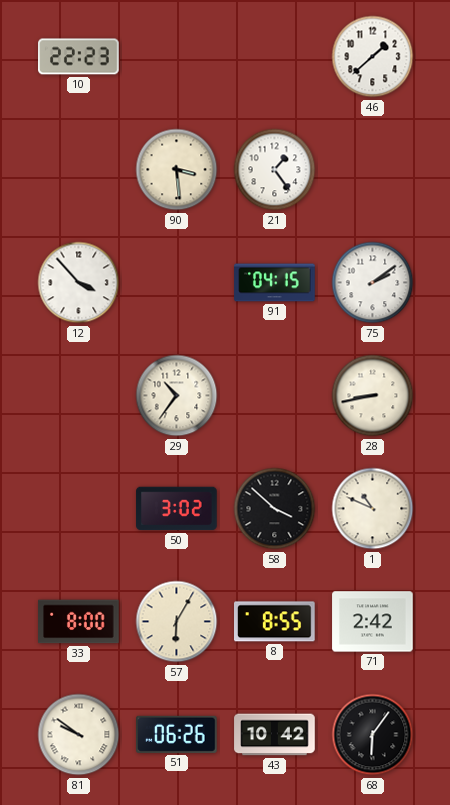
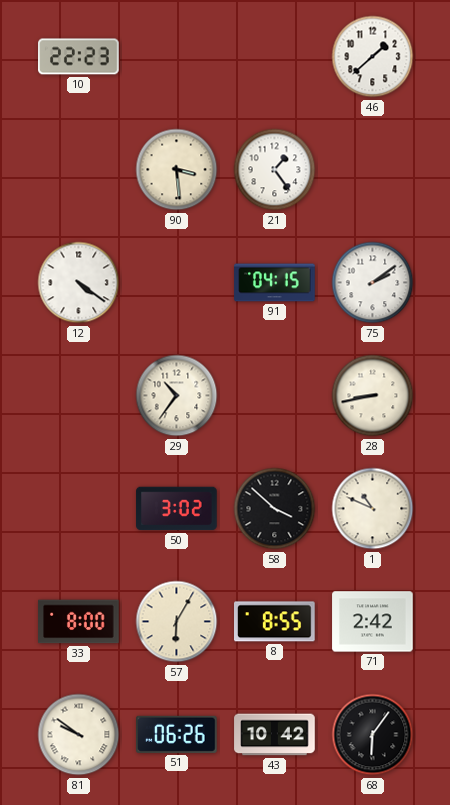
12: 3:53 -> 4:21 (79, 283)
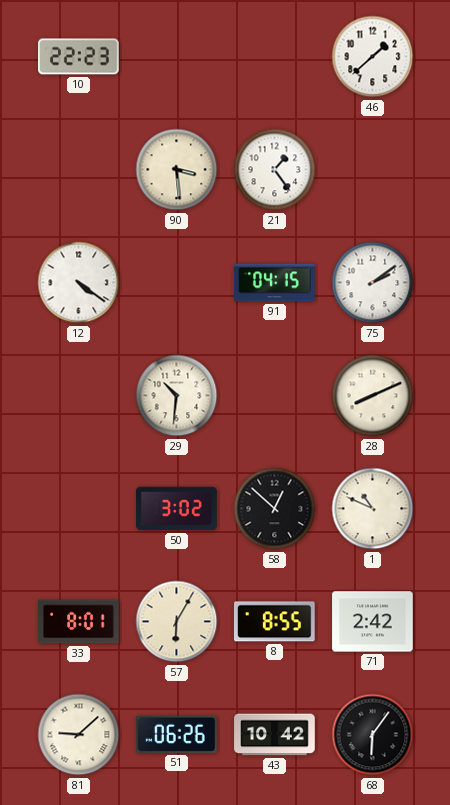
29: 10:36 -> 10:31 (177, 396)
28: 8:43 -> 8:11 (373, 396)
58: 3:52 -> 12:52 (275, 509)
33: 8:00 -> 8:01 (79, 622)
81: 9:51 -> 9:08 (79, 735)
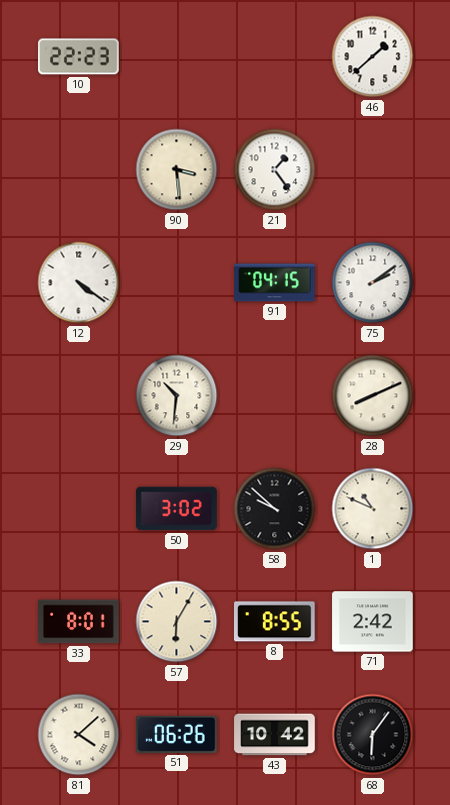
58: 12:52 -> 9:52 (275, 509)
81: 9:08 -> 4:08 (79, 735)
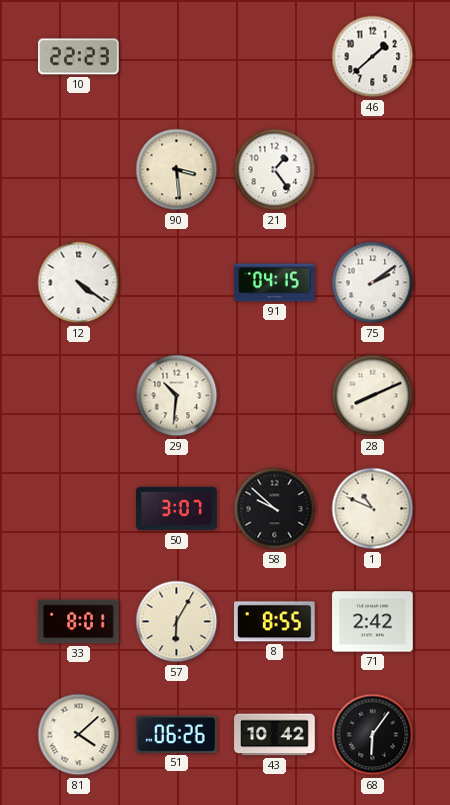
50: 3:02 -> 3:07 (177, 509)
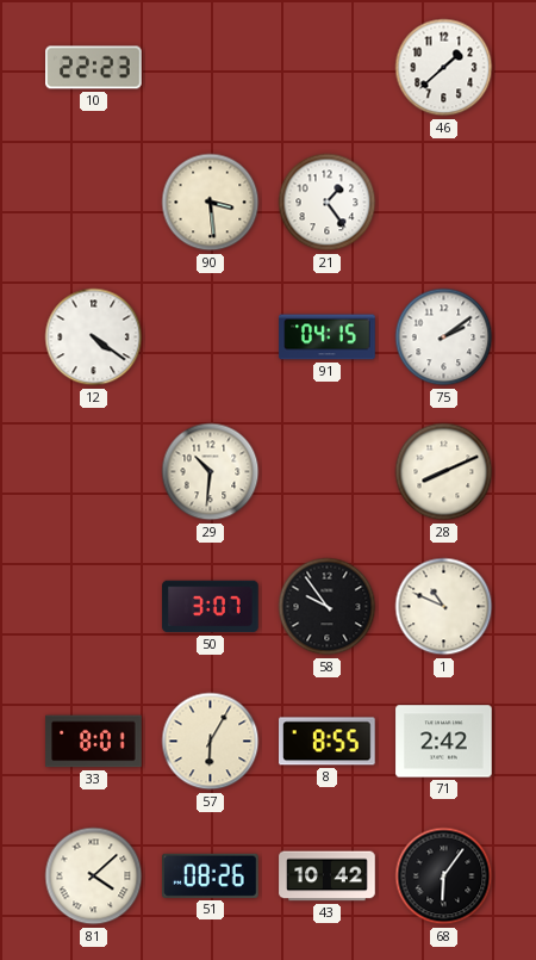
58: 9:52 -> 9:54 (328, 607)
51: 06:26 -> 08:26 (211, 875)
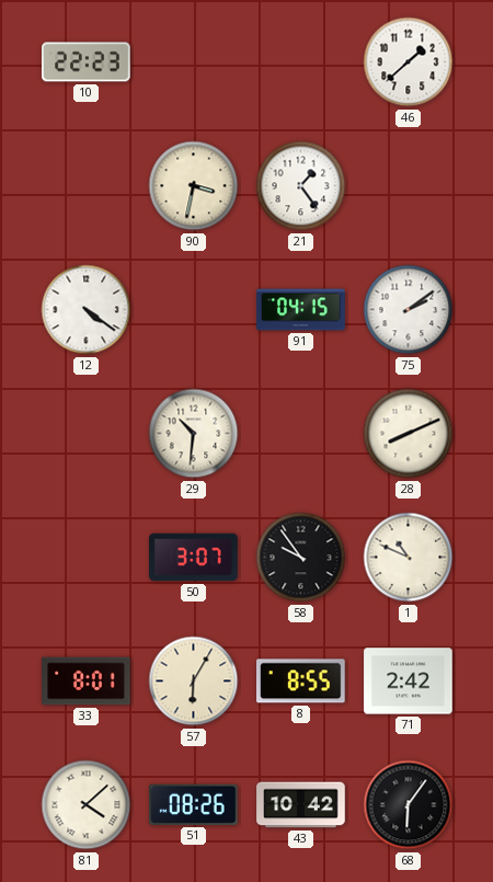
90: 3:29 -> 3:32 (194, 186)
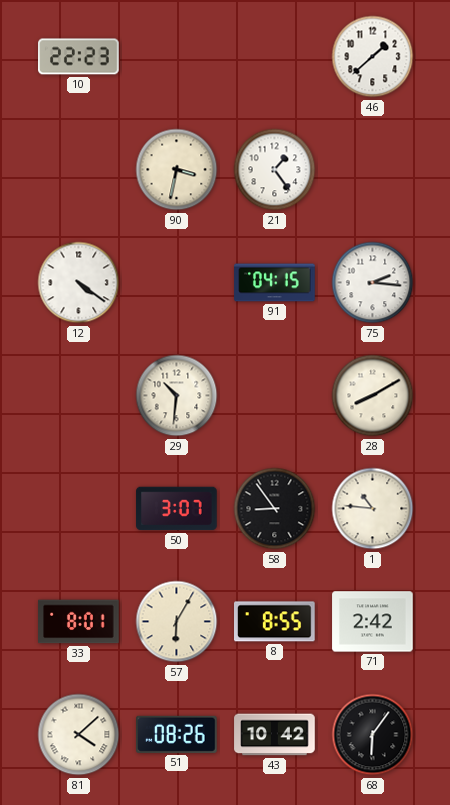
75: 2:09 -> 2:16 (373, 283)
28: 8:11 -> 8:10 (373, 396)
58: 9:54 -> 8:54 (275, 509)
1: 10:49 -> 10:46 (373, 509)
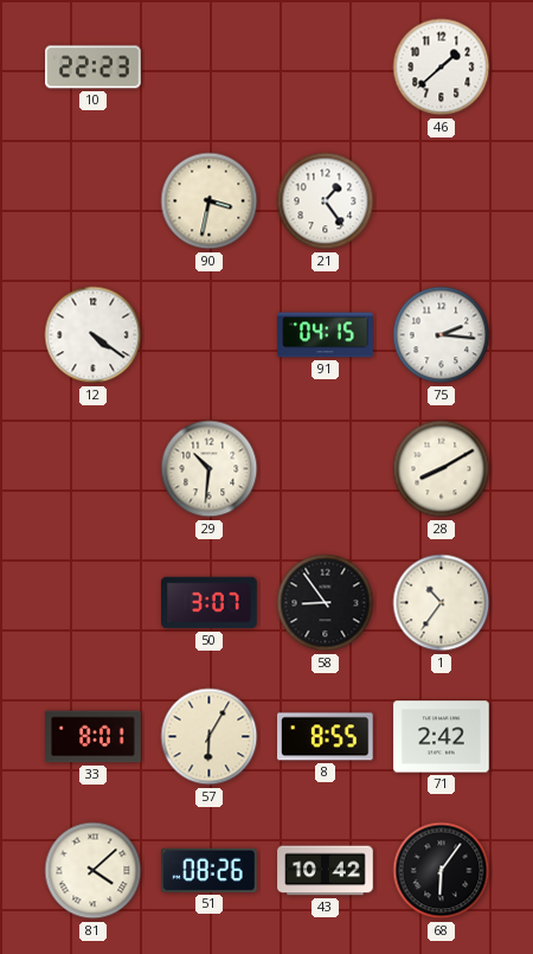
1: 10:46 -> 10:36 (442, 603)
